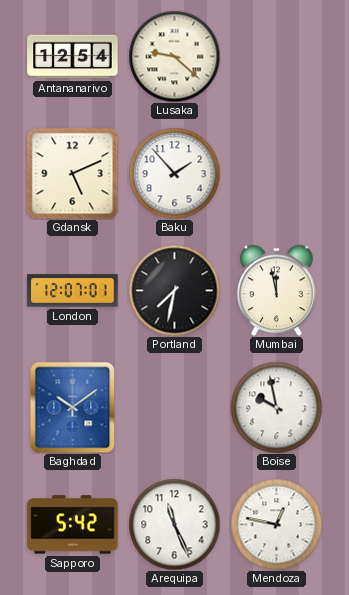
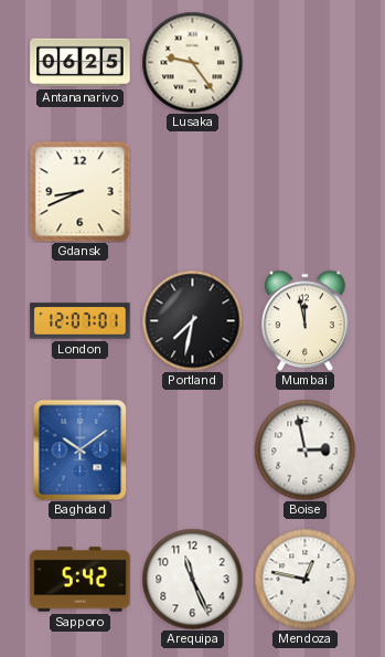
Antananarivo: 12:54 -> 06:25 (81, 63)
Lusaka: 9:22 -> 9:24 (192, 62)
Gdansk: 5:11 -> 8:41 (79, 191)
Baku: 1:53 -> none (174, 173)
Boise: 9:58 -> 2:58 (304, 449)
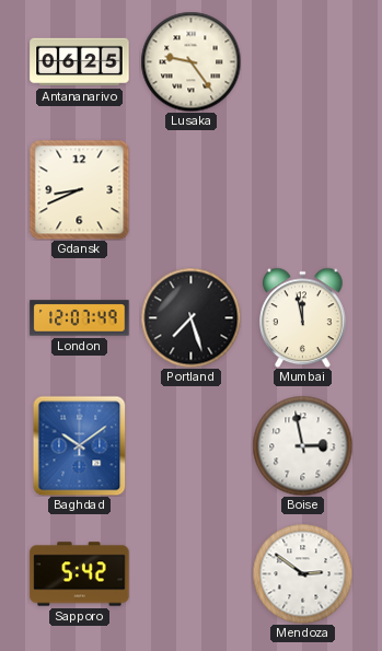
London: 12:07:01 -> 12:07:49 (80, 318)
Portland: 7:32 -> 7:27 (190, 317)
Arequipa: 11:26 -> none (192, 579)
Mendoza: 12:47 -> 2:51 (302, 573)
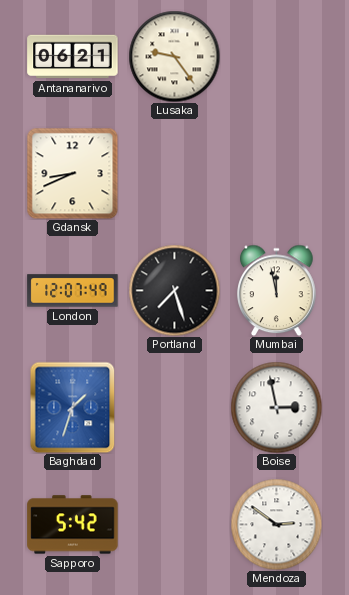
Antananarivo: 06:25 -> 06:21 (73, 57)
Baghdad: 10:09 -> 1:33 (73, 407)
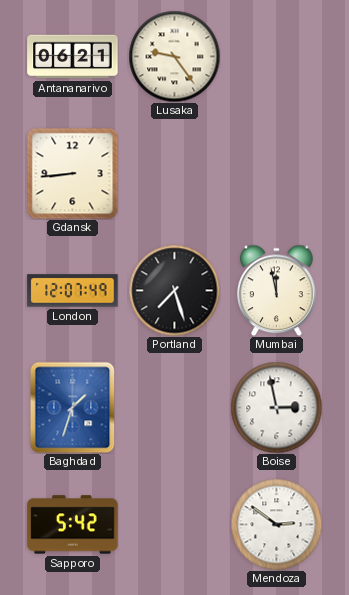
Gdansk: 8:41 -> 8:44 (72, 173)
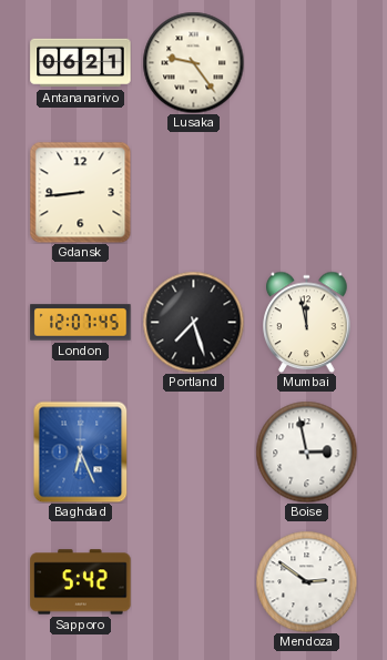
London: 12:07:49 -> 12:07:45 (81, 323)
Baghdad: 1:33 -> 6:26 (81, 451)
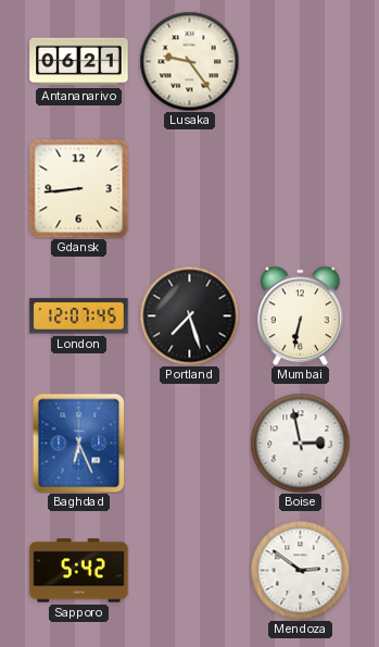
Mumbai: 11:58 -> 6:32 (301, 315)
